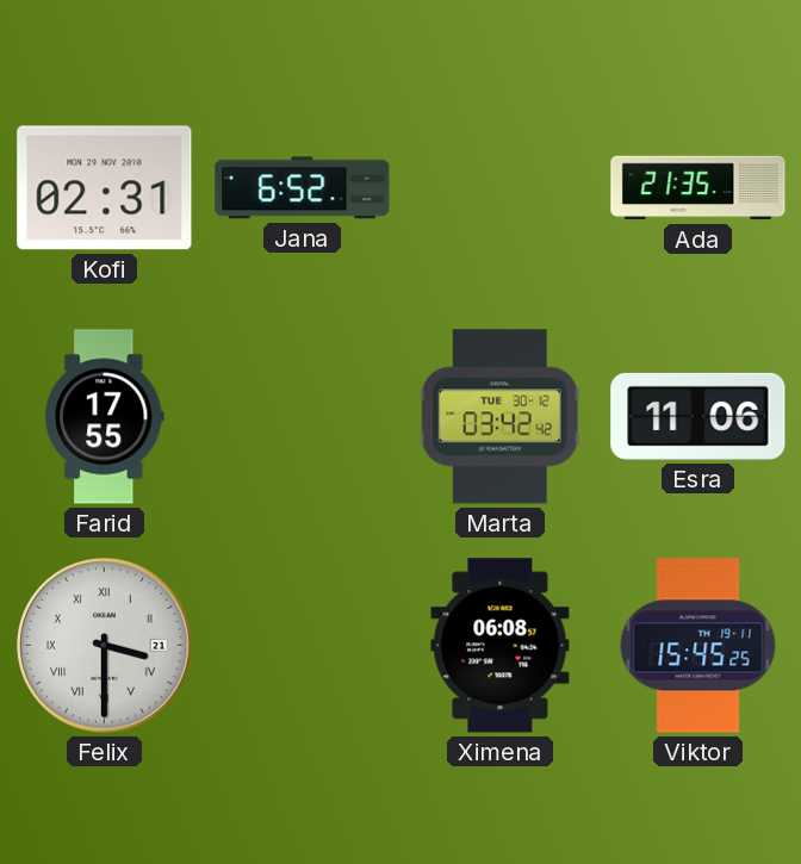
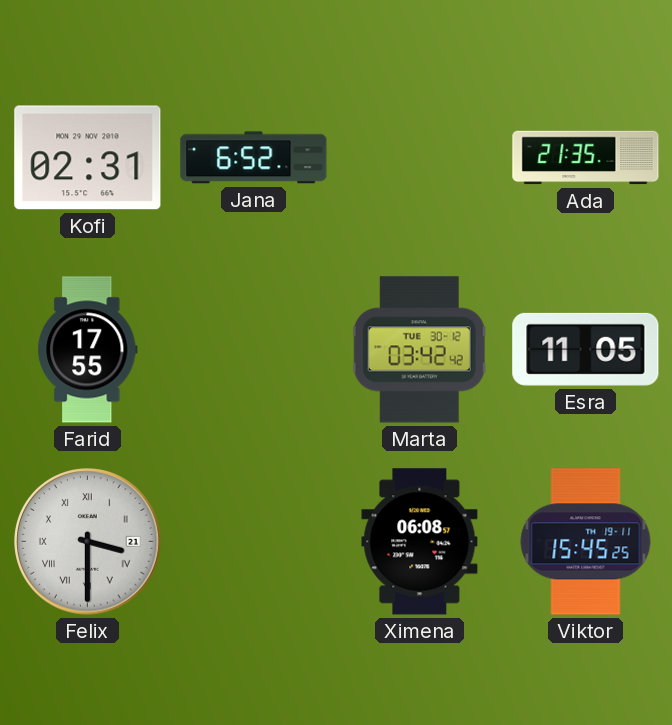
Esra: 11:06 -> 11:05 (586, 349)
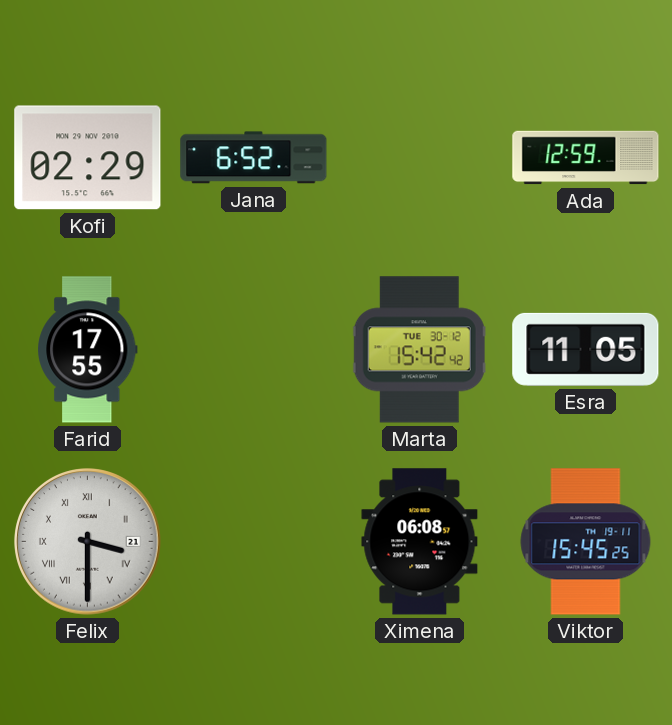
Kofi: 02:31 -> 02:29 (88, 158)
Ada: 21:35 -> 12:59 (586, 158)
Marta: 03:42 -> 15:42 (419, 350)
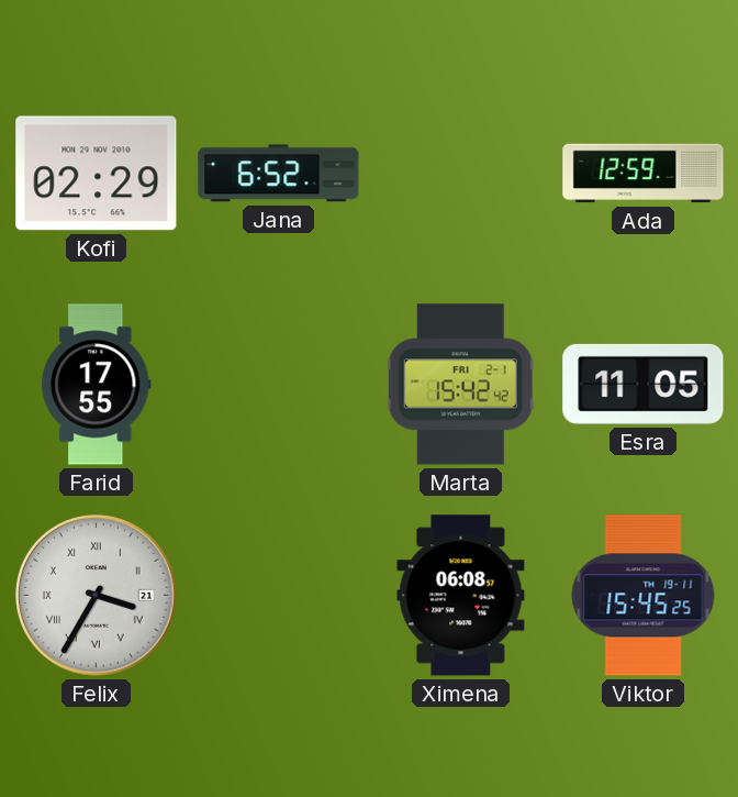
Marta date: TUE 30-12 -> FRI 2-1 (460, 385)
Felix: 3:30 -> 3:35 (97, 596)
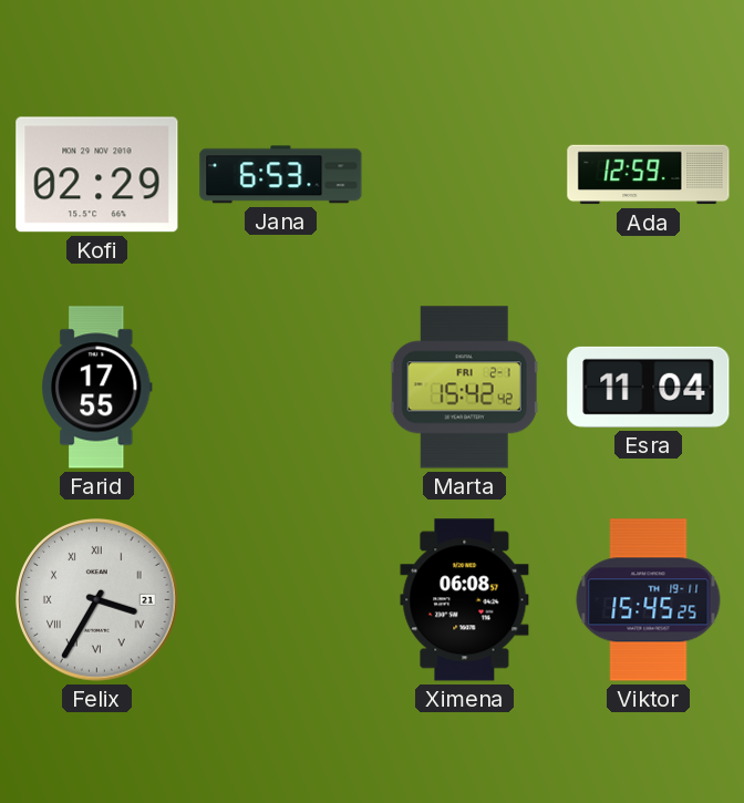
Jana: 6:52 -> 6:53 (281, 175)
Esra: 11:05 -> 11:04 (649, 387)
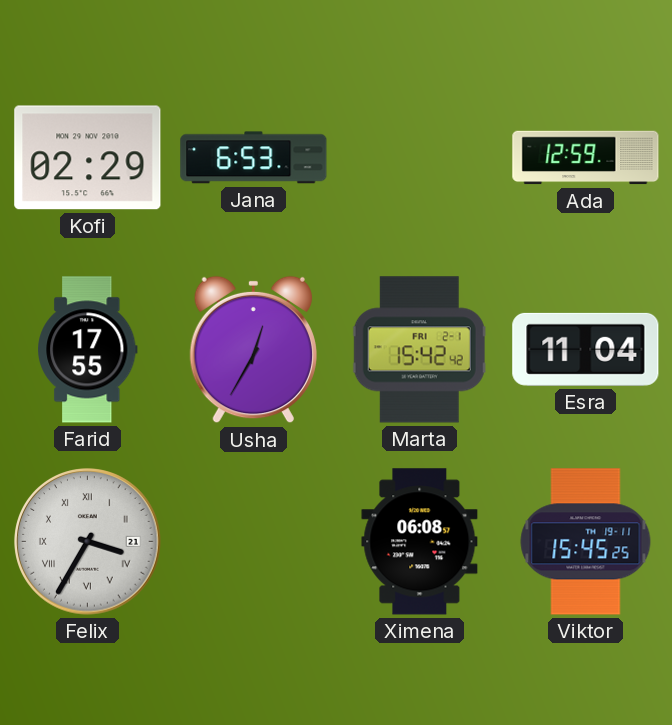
Usha: none -> 12:35 (253, 350)
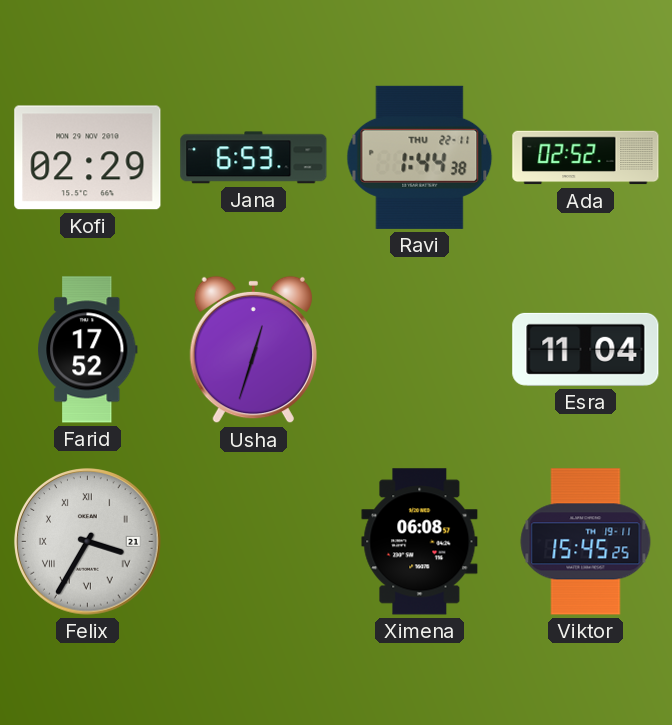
Ravi: none -> 1:44 (420, 157)
Ada: 12:59 -> 02:52 (586, 158)
Farid: 17:55 -> 17:52 (88, 350)
Usha: 12:35 -> 12:33 (253, 350)
Marta: 15:42 -> none (419, 350)
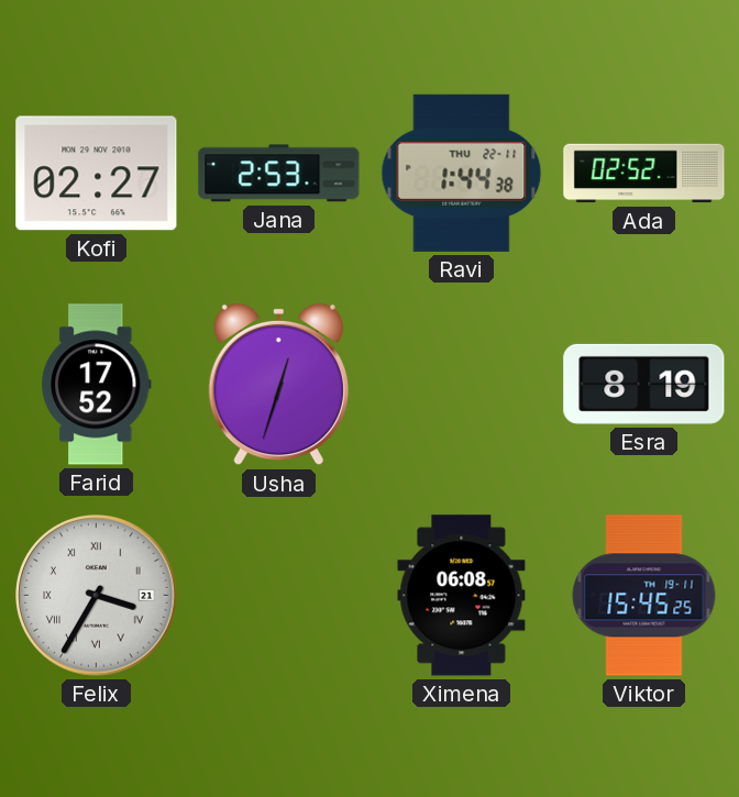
Kofi: 02:29 -> 02:27 (97, 174)
Jana: 6:53 -> 2:53 (279, 174)
Esra: 11:04 -> 8:19 (644, 384)
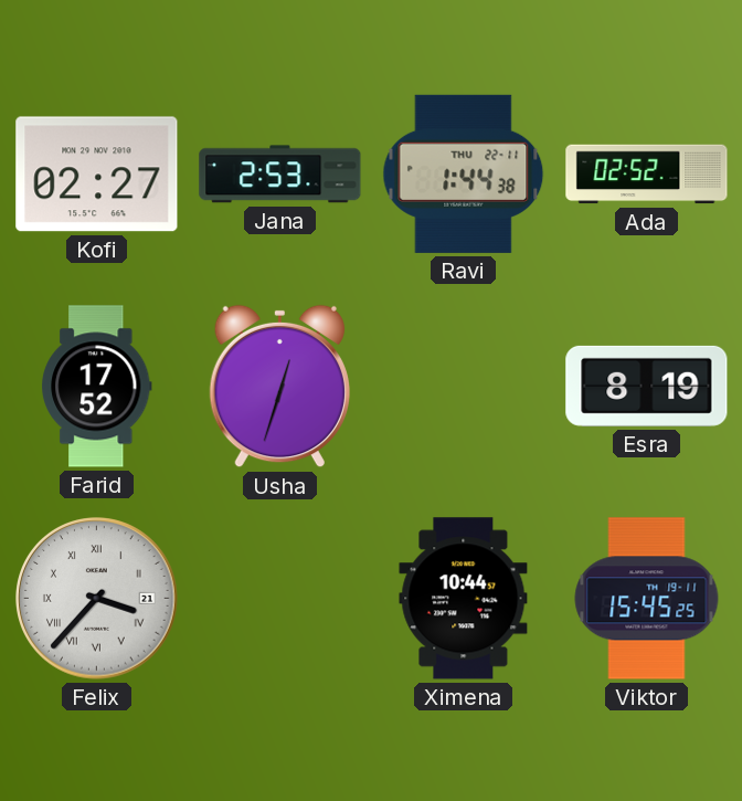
Felix: 3:35 -> 3:37 (97, 599)
Ximena: 06:08 -> 10:44 (464, 599)
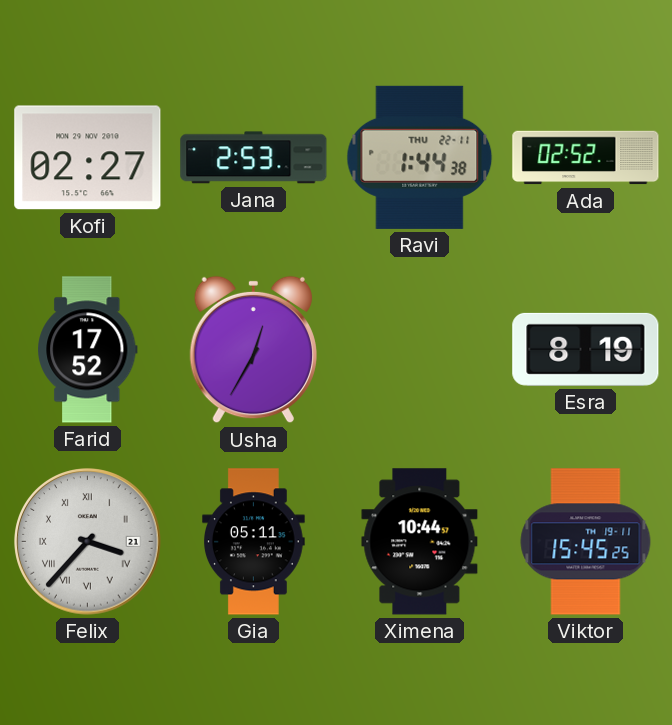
Usha: 12:33 -> 12:35 (253, 350)
Gia: none -> 05:11 (254, 542)
